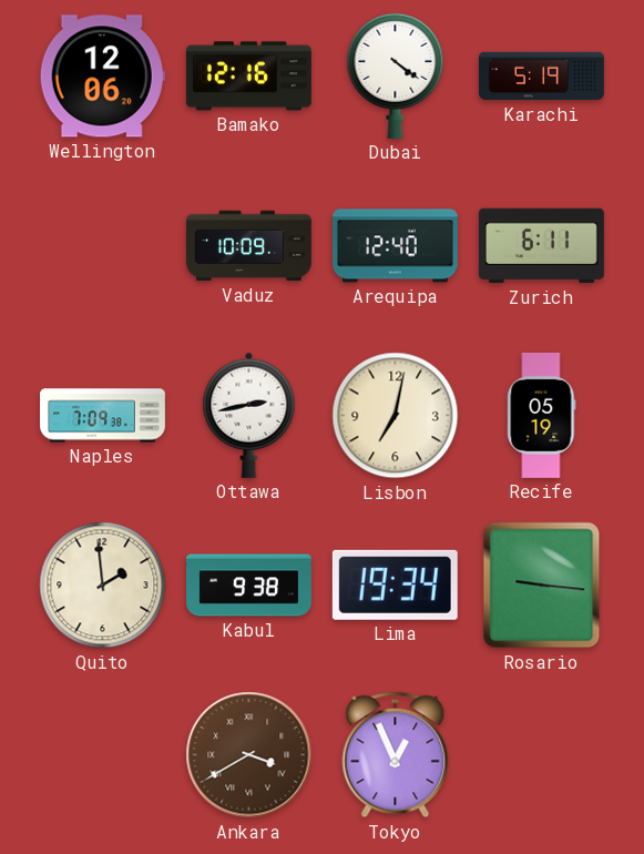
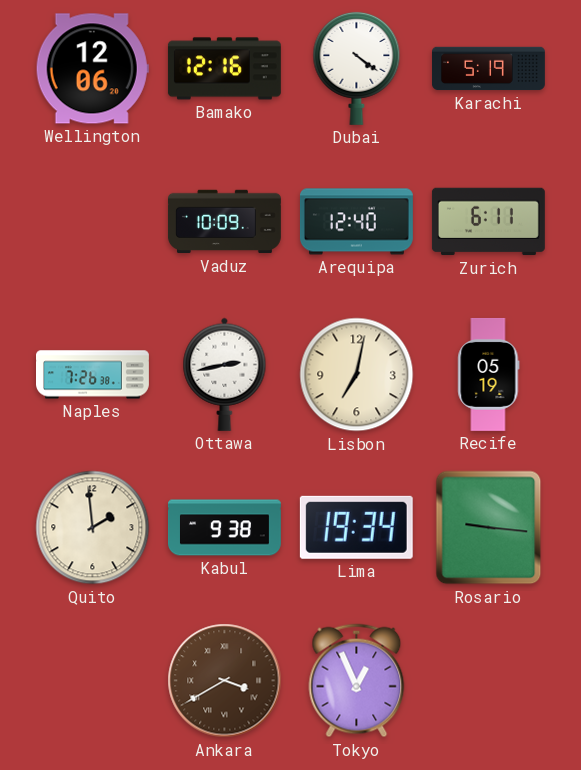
Naples: 7:09 -> 7:26 (93, 375)
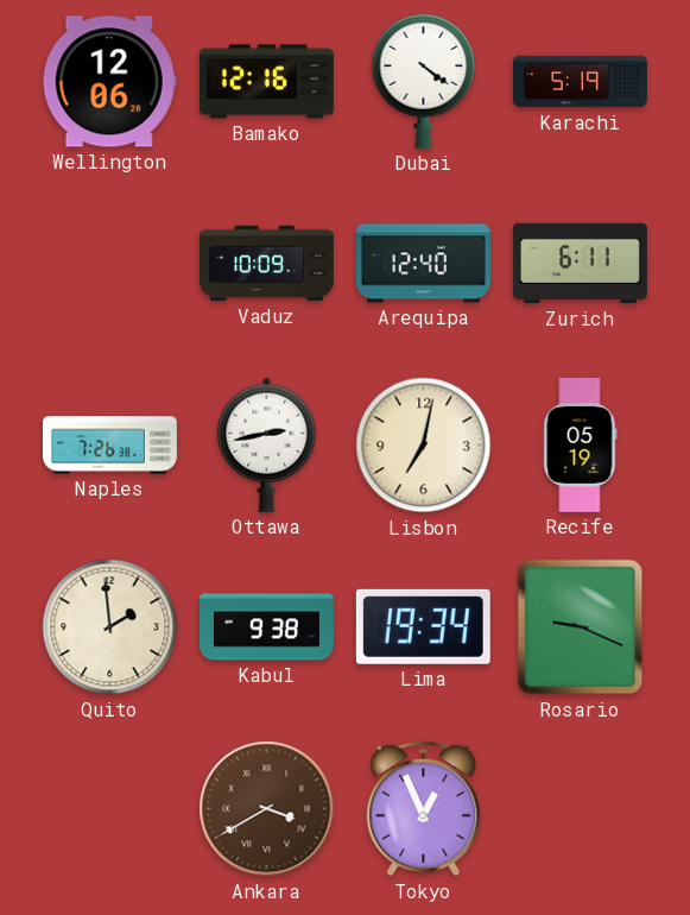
Rosario: 9:16 -> 9:19 (581, 627)
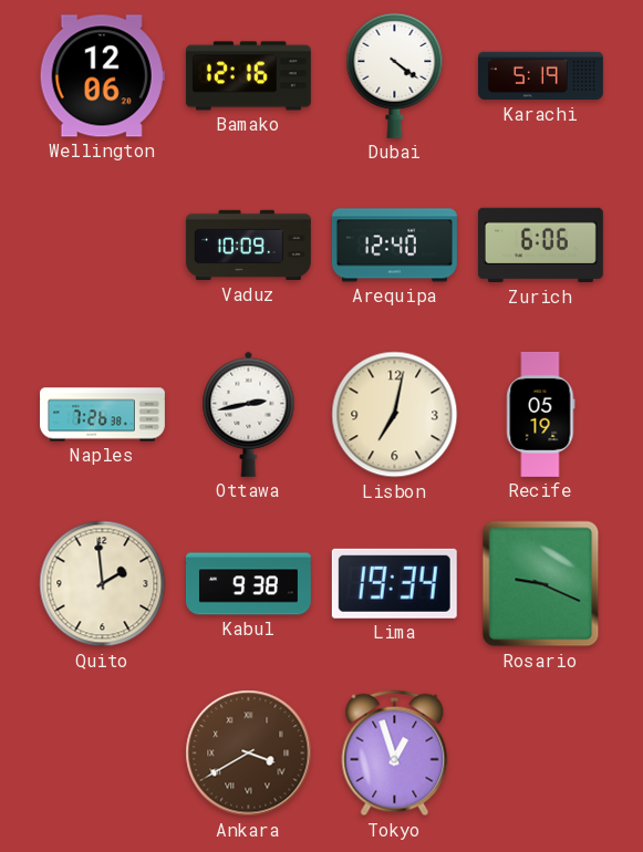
Zurich: 6:11 -> 6:06 (540, 246)
Tokyo: 12:56 -> 12:57 (395, 754)
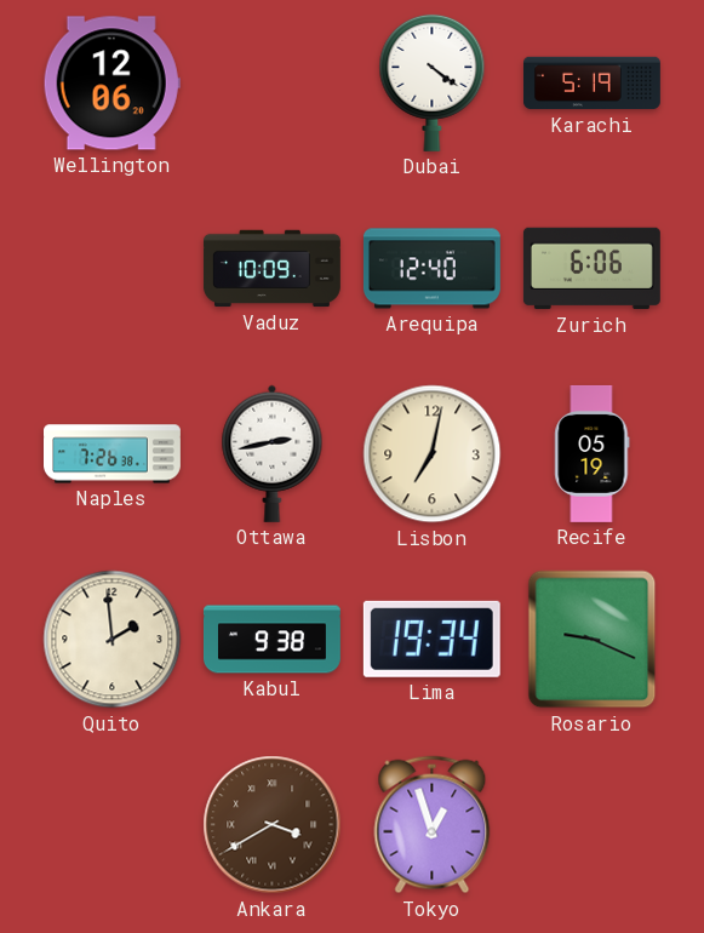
Bamako: 12:16 -> none (248, 76)
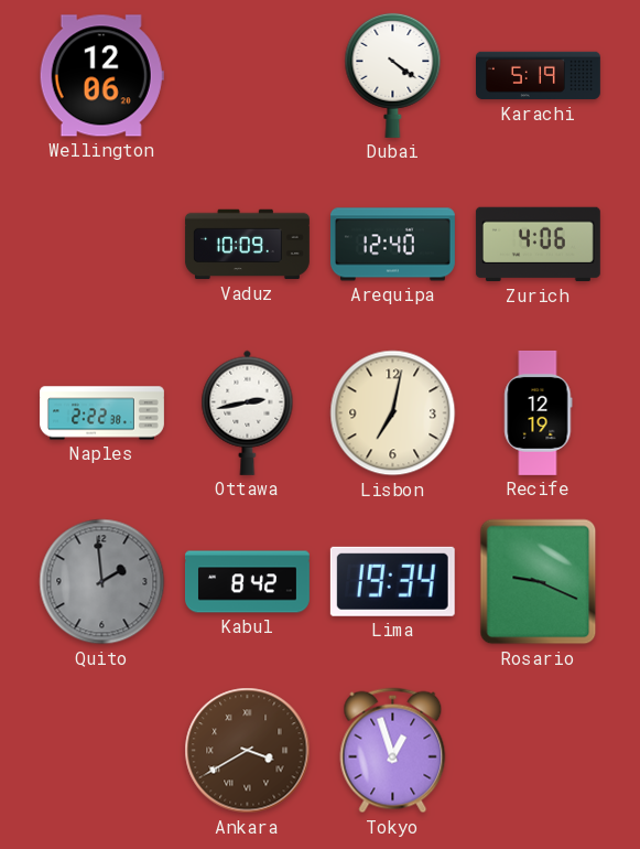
Zurich: 6:06 -> 4:06 (538, 245)
Naples: 7:26 -> 2:22 (102, 413)
Recife: 05:19 -> 12:19 (539, 412)
Quito dial: cream -> grey (102, 582)
Kabul: 9:38 -> 8:42 (248, 582)
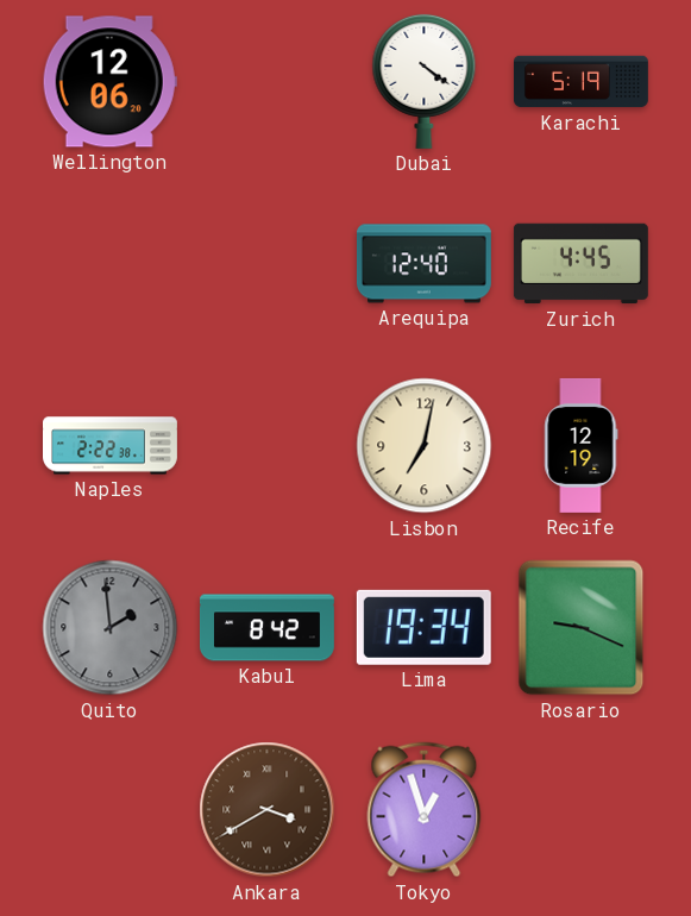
Vaduz: 10:09 -> none (247, 245)
Zurich: 4:06 -> 4:45 (580, 264)
Ottawa: 2:43 -> none (248, 412)
